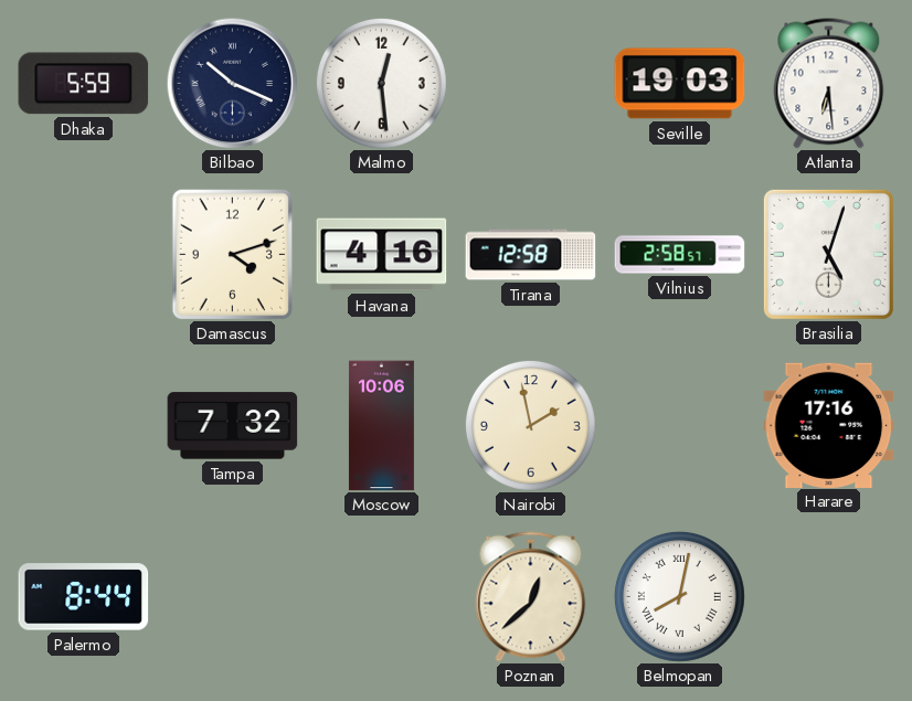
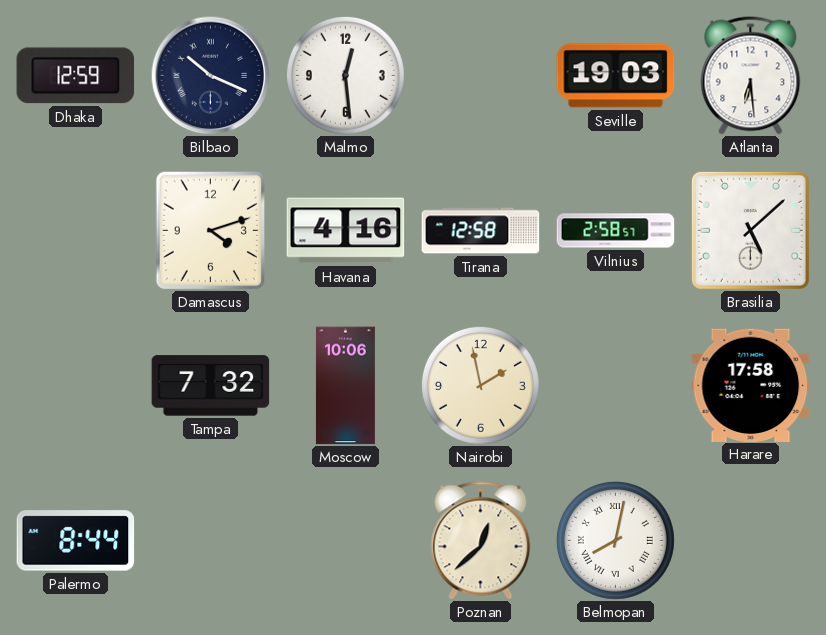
Dhaka: 5:59 -> 12:59 (76, 76)
Brasilia: 5:03 -> 5:08 (750, 230)
Harare: 17:16 -> 17:58 (751, 385)
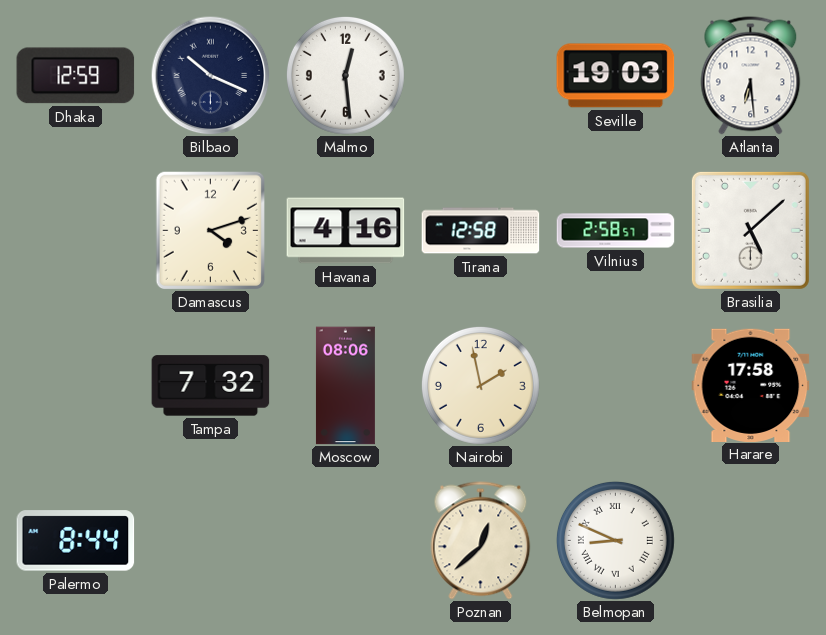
Moscow: 10:06 -> 08:06 (345, 386)
Belmopan: 8:02 -> 8:49 (615, 540)
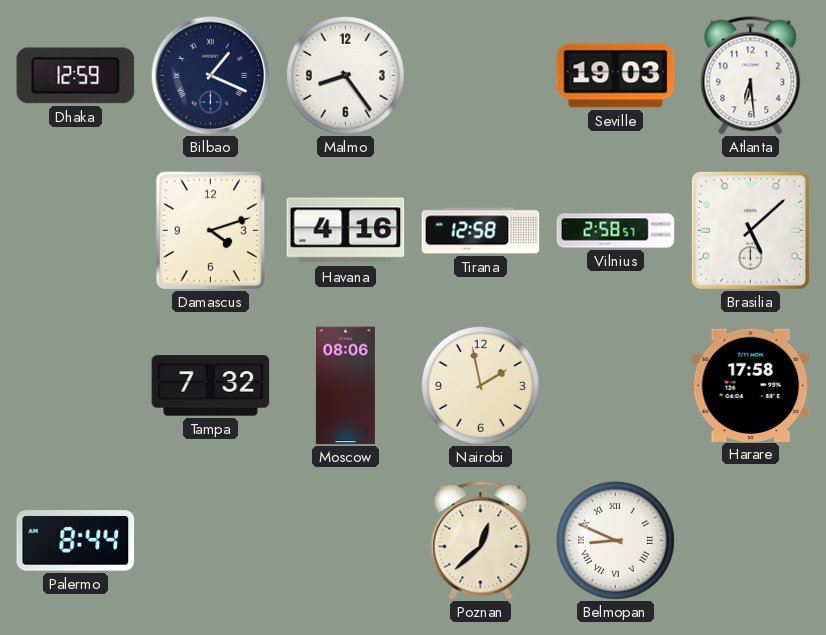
Bilbao: 10:19 -> 1:19 (210, 75)
Malmo: 12:29 -> 8:24 (345, 75)
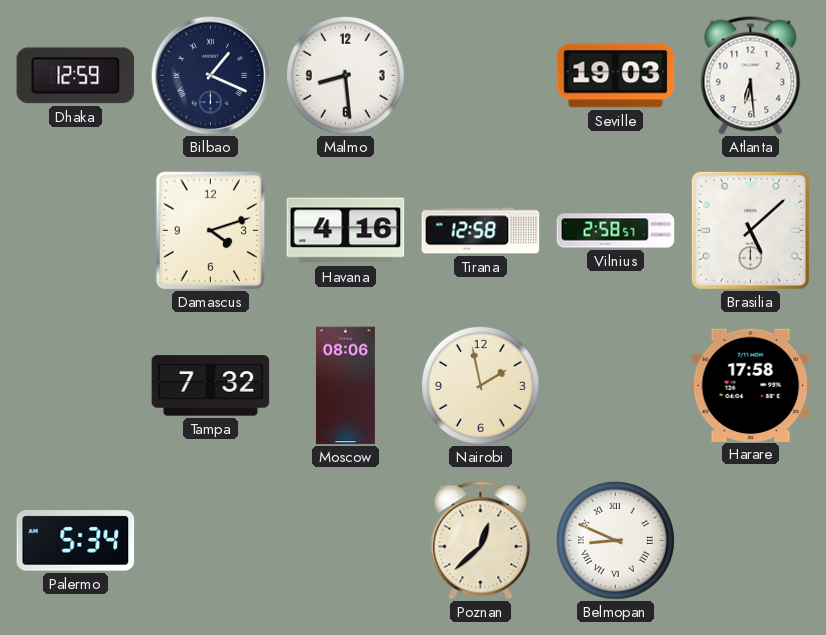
Malmo: 8:24 -> 8:29 (345, 75)
Palermo: 8:44 -> 5:34 (76, 541)
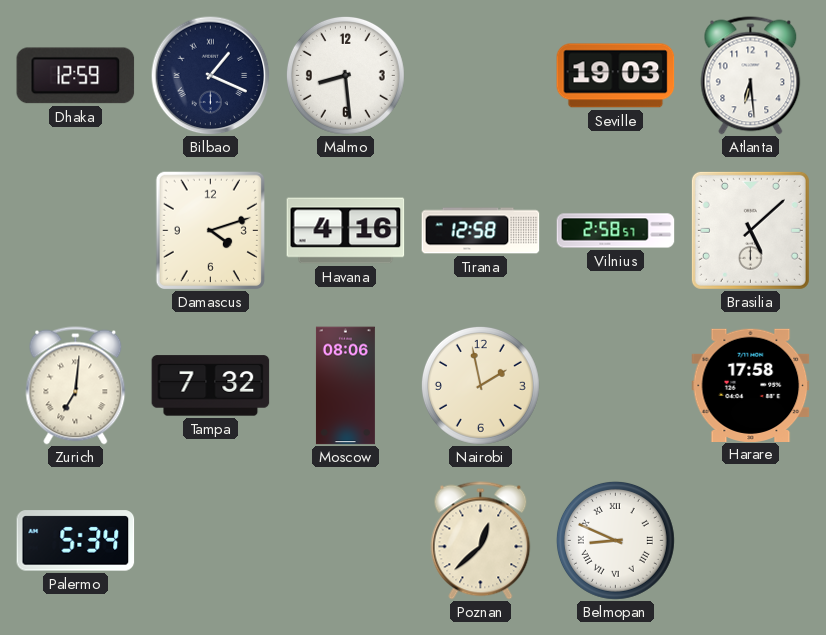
Zurich: none -> 7:01 (76, 386)
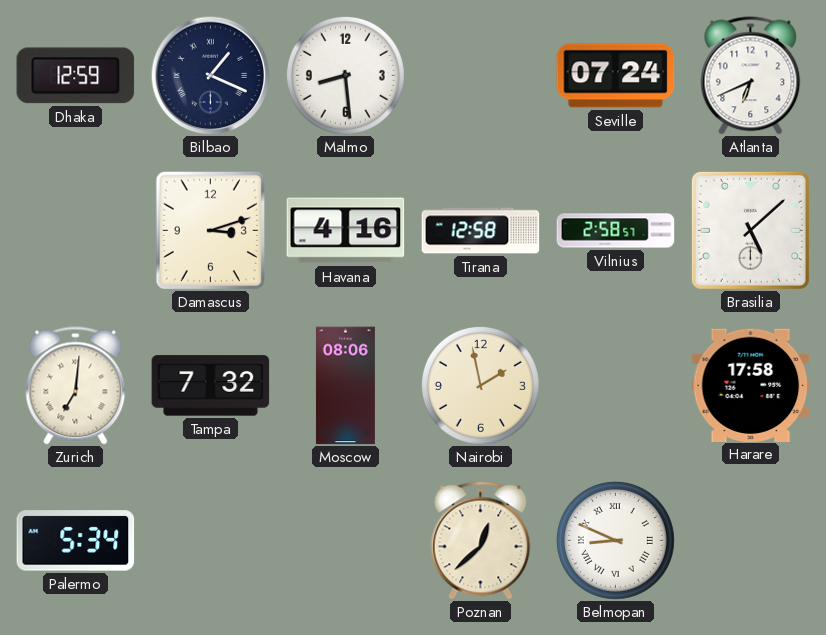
Seville: 19:03 -> 07:24 (616, 76)
Atlanta: 6:29 -> 6:41 (751, 76)
Damascus: 4:12 -> 3:12 (210, 230)
